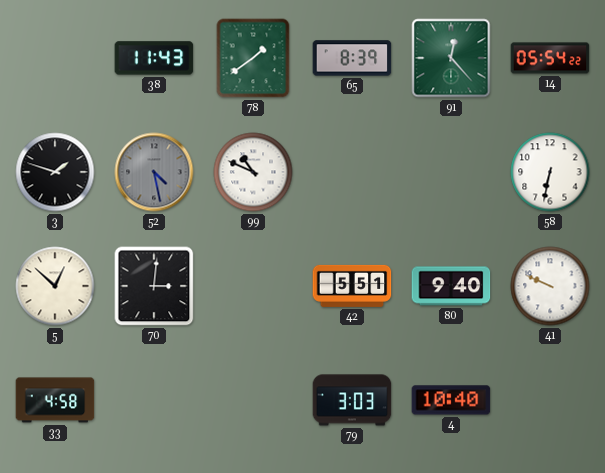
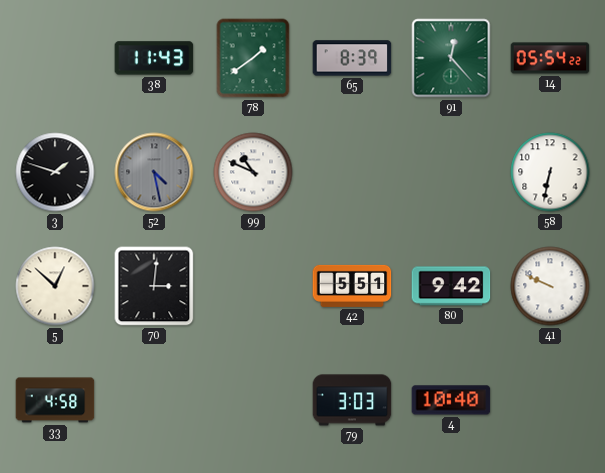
80: 9:40 -> 9:42 (451, 286)
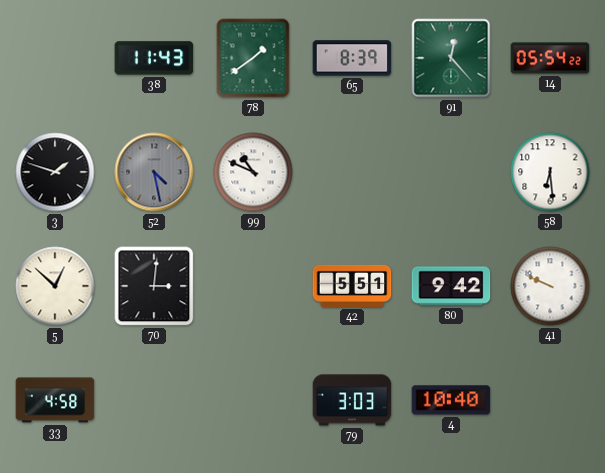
58: 6:32 -> 6:29 (550, 172)
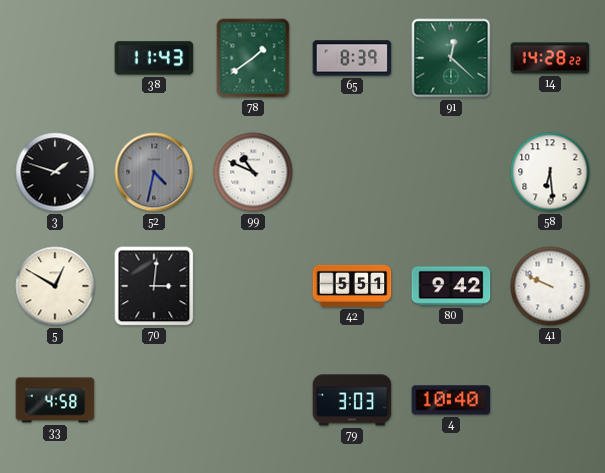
91: 12:23 -> 12:22 (451, 58)
14: 05:54 -> 14:28 (550, 58)
52: 4:28 -> 4:32 (154, 172)
5: 12:52 -> 12:50 (55, 286)
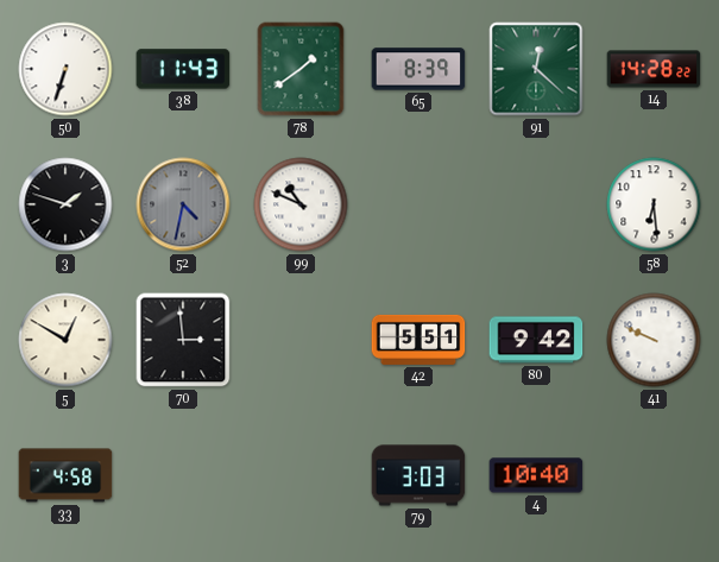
50: none -> 6:33 (65, 69)
70: 3:01 -> 2:59 (183, 340)
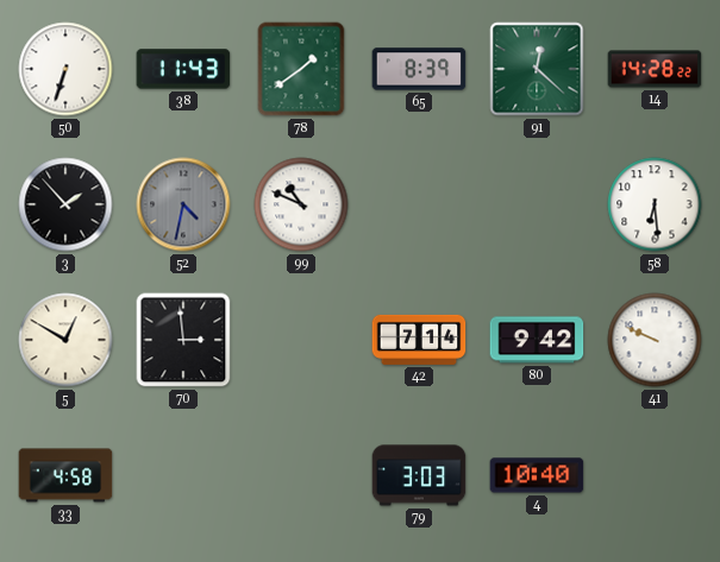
3: 1:48 -> 1:53 (65, 204)
42: 5:51 -> 7:14 (419, 340)
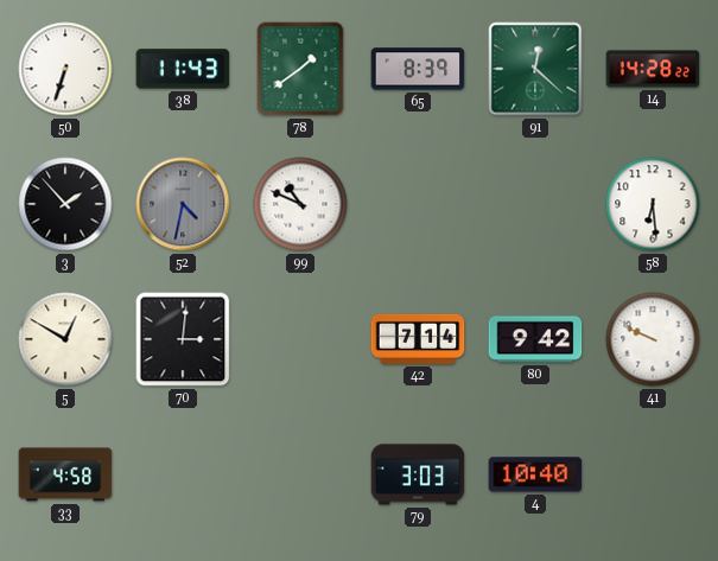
70: 2:59 -> 3:01 (183, 339)
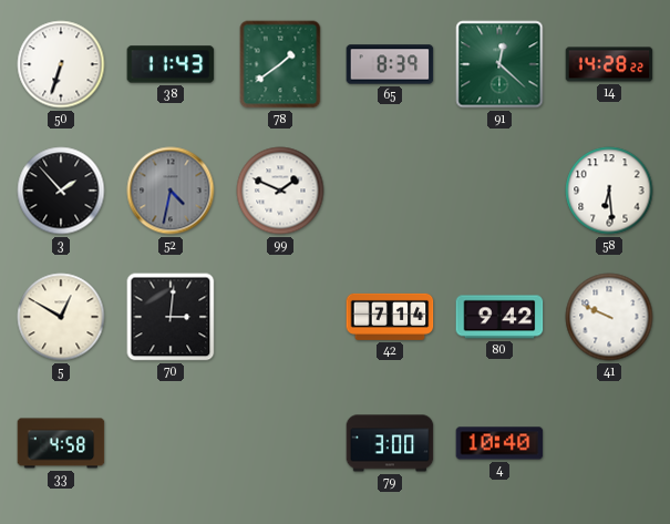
99: 10:49 -> 1:49 (280, 191)
79: 3:03 -> 3:00 (390, 443)
